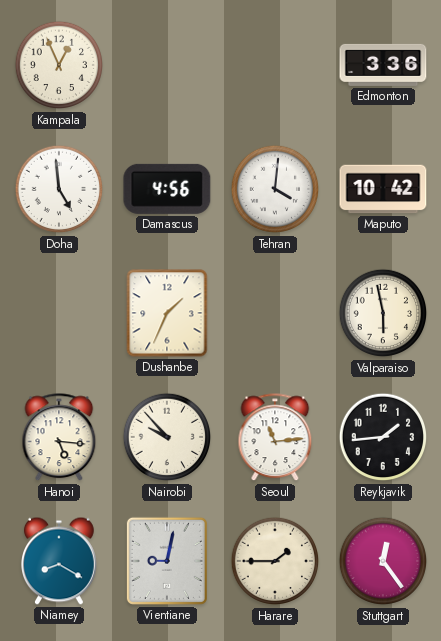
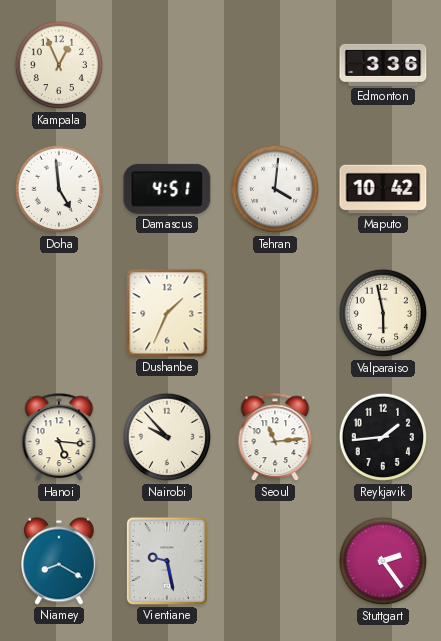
Damascus: 4:56 -> 4:51 (167, 189)
Vientiane: 9:02 -> 9:28 (167, 561)
Harare: 1:45 -> none (275, 561)
Stuttgart: 12:24 -> 2:24 (383, 561)
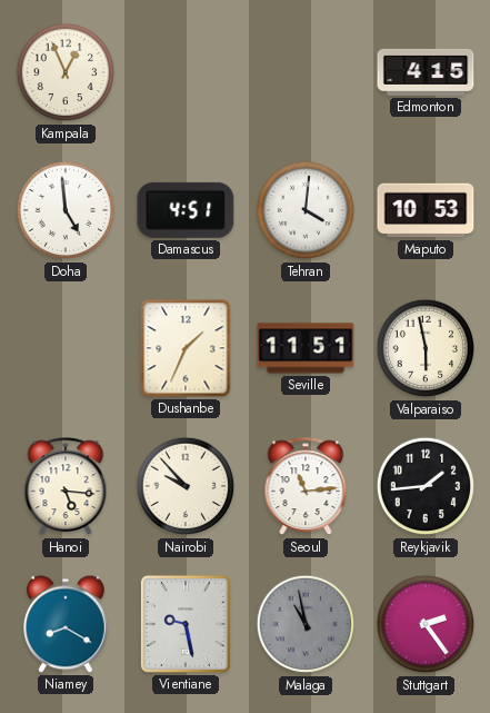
Edmonton: 3:36 -> 4:15 (426, 72)
Maputo: 10:42 -> 10:53 (426, 210)
Seville: none -> 11:51 (306, 348)
Malaga: none -> 10:58 (306, 624)
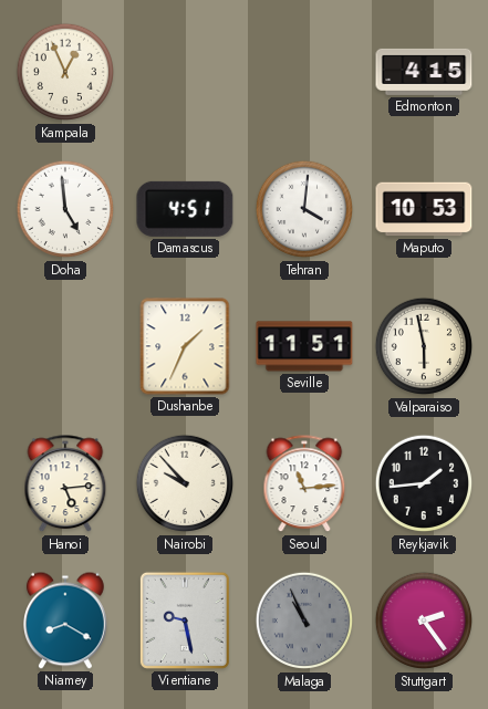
Hanoi: 5:16 -> 5:14 (65, 484)
Malaga: 10:58 -> 10:56 (304, 621)
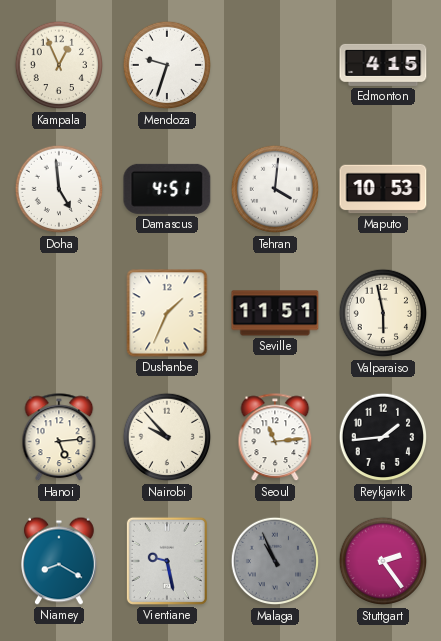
Mendoza: none -> 9:33 (167, 65)
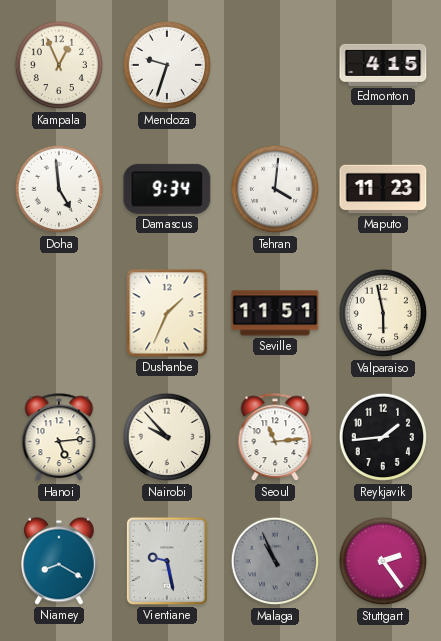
Damascus: 4:51 -> 9:34 (167, 189)
Maputo: 10:53 -> 11:23 (383, 189)
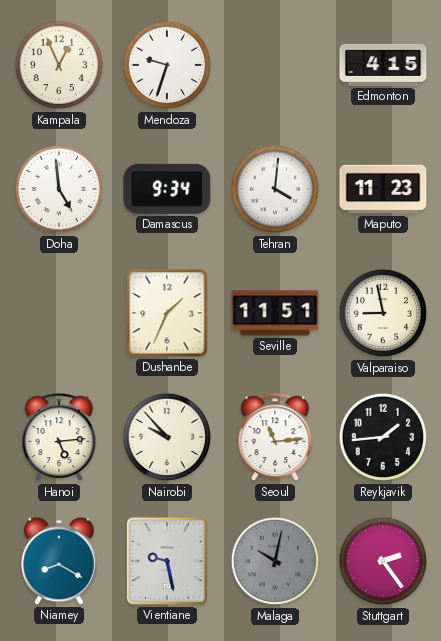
Valparaiso: 5:58 -> 8:58 (383, 313)
Malaga: 10:56 -> 10:02 (275, 561)
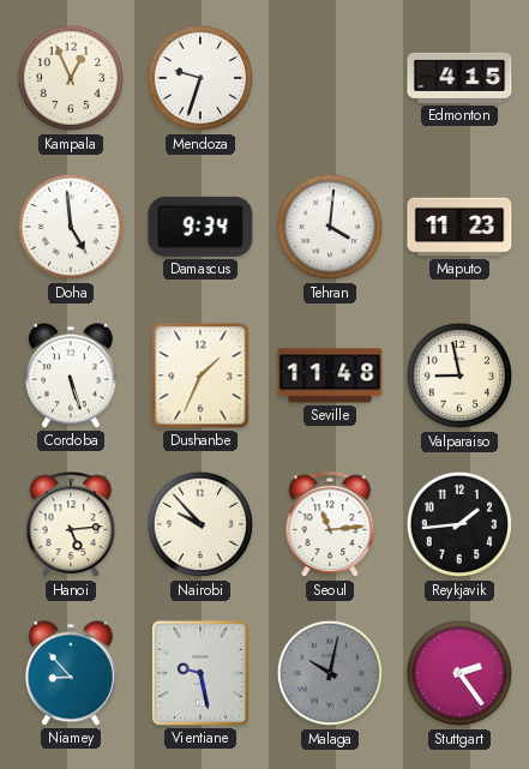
Cordoba: none -> 5:27 (72, 376)
Seville: 11:51 -> 11:48 (330, 376)
Niamey: 8:20 -> 8:53 (72, 673)
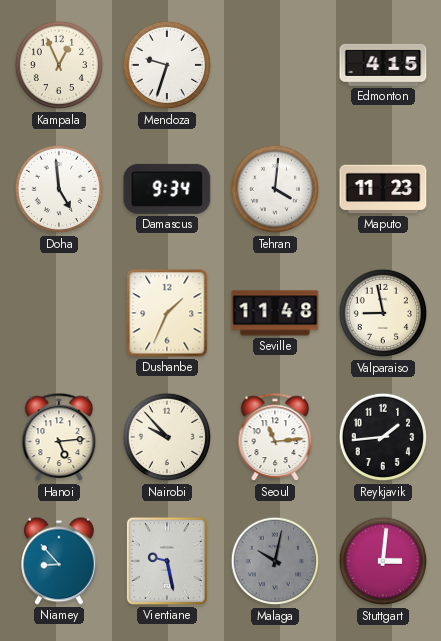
Cordoba: 5:27 -> none (72, 376)
Stuttgart: 2:24 -> 3:01 (383, 561)
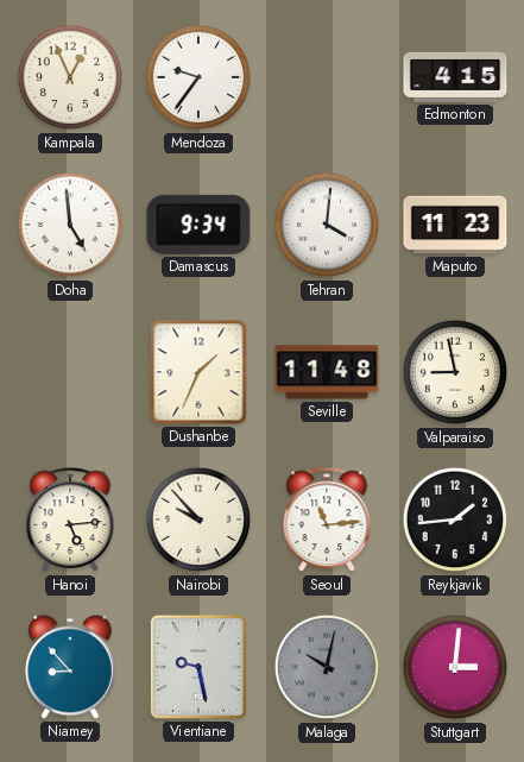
Mendoza: 9:33 -> 9:36 (198, 77)
